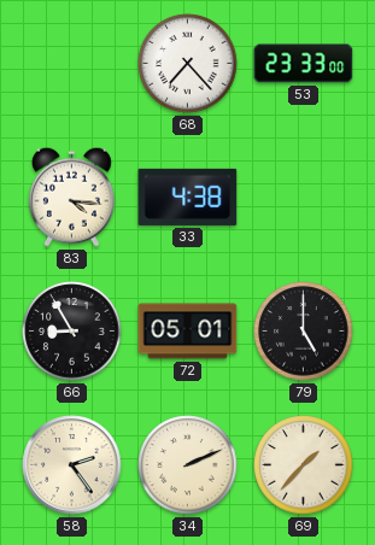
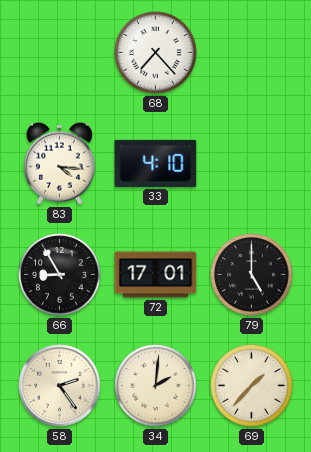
53: 23:33 -> none (304, 64)
33: 4:38 -> 4:10 (156, 163)
72: 05:01 -> 17:01 (156, 275)
34: 2:11 -> 2:01 (156, 386)
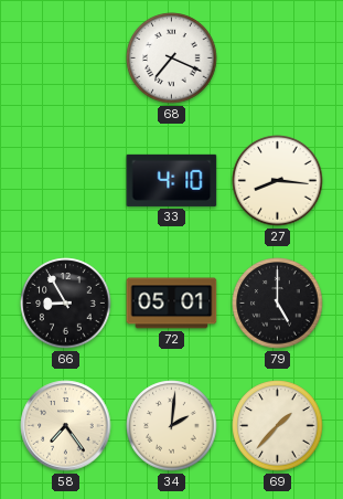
68: 7:23 -> 7:19 (172, 59)
83: 4:16 -> none (59, 163)
27: none -> 8:16 (278, 181)
72: 17:01 -> 05:01 (172, 304)
58: 2:24 -> 7:24 (66, 426)
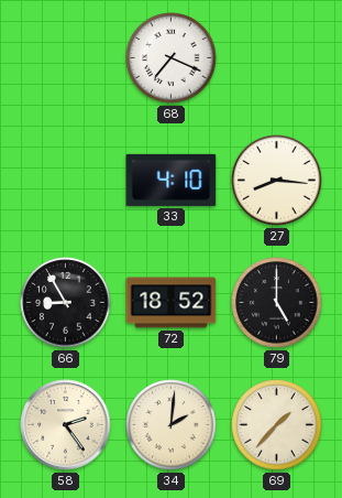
72: 05:01 -> 18:52 (172, 303)
58: 7:24 -> 2:24 (66, 425)
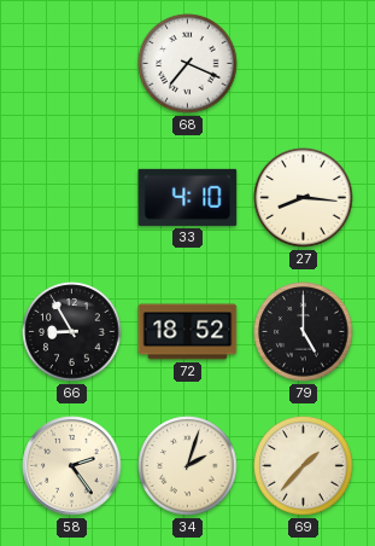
34: 2:01 -> 2:03 (188, 466)
